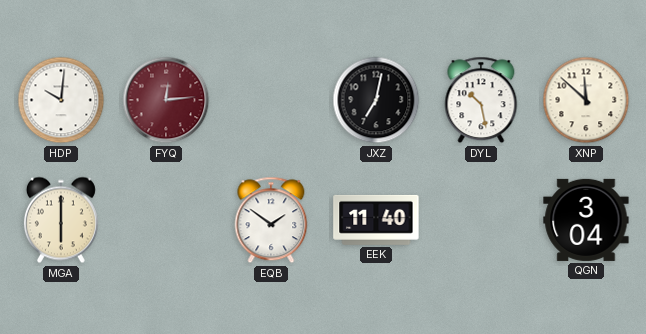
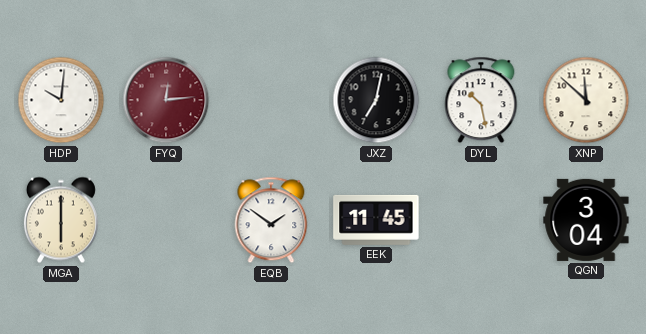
EEK: 11:40 -> 11:45 (376, 220)
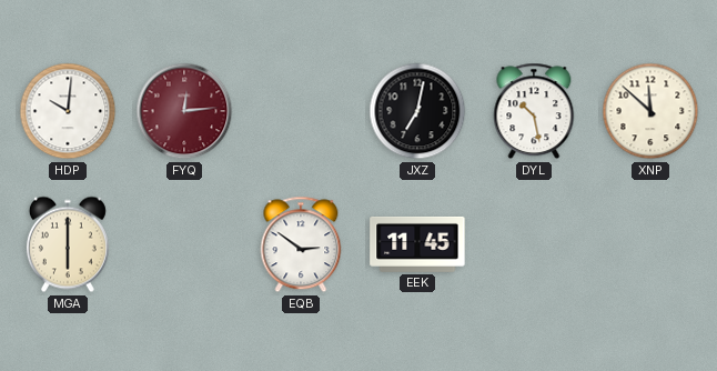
EQB: 1:51 -> 2:51 (301, 244)
QGN: 3:04 -> none (586, 220)
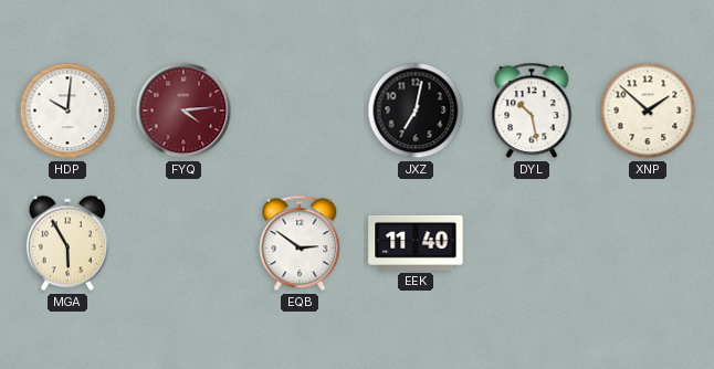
FYQ: 12:14 -> 4:14 (183, 110)
XNP: 11:52 -> 1:52 (648, 110)
MGA: 6:00 -> 5:55 (67, 243)
EEK: 11:45 -> 11:40 (416, 243)
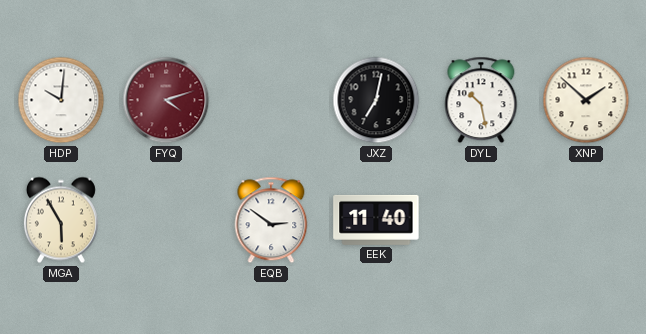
FYQ: 4:14 -> 4:12 (166, 100)
